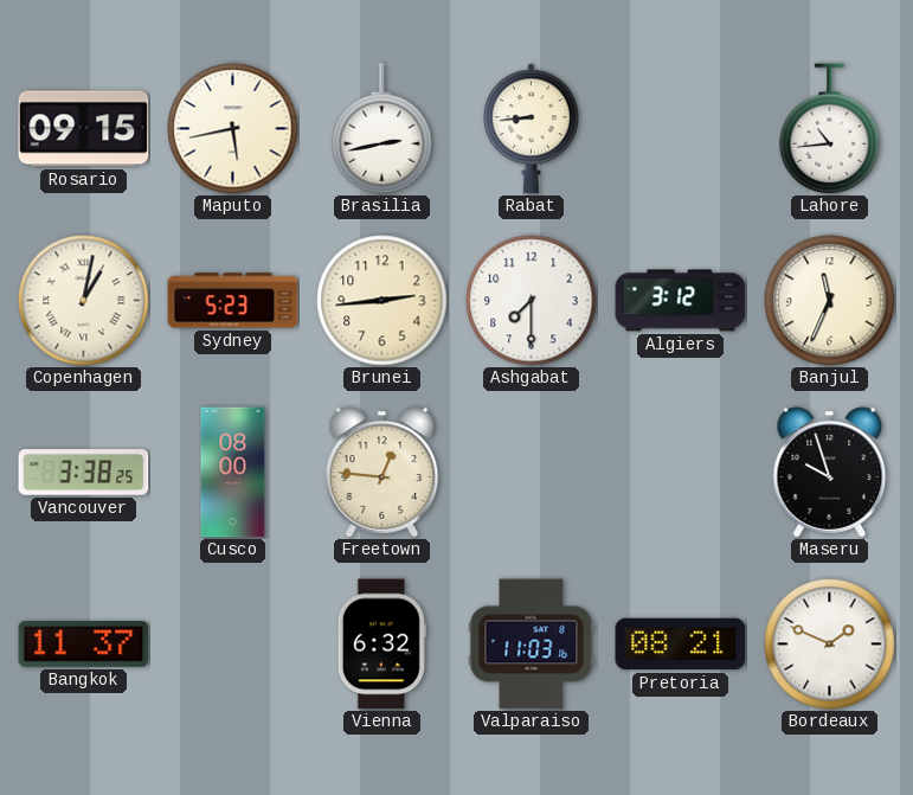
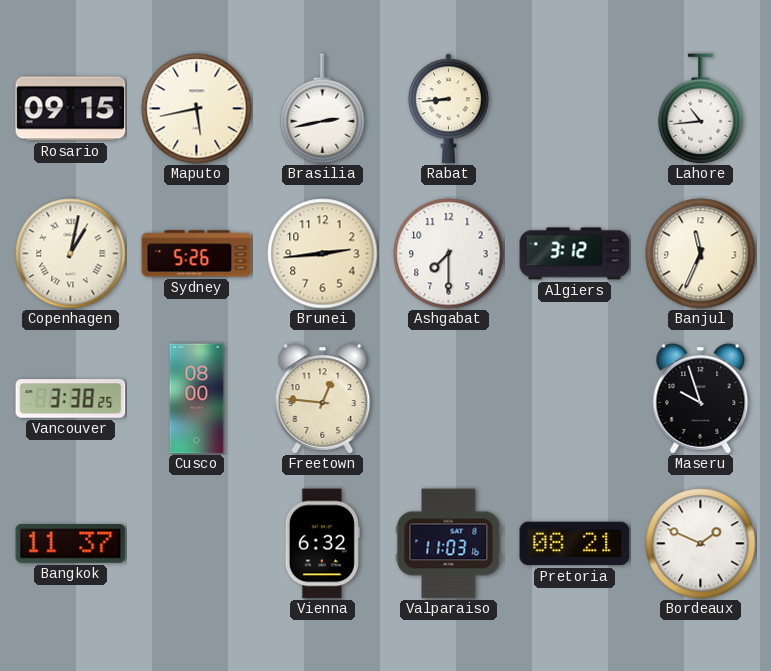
Sydney: 5:23 -> 5:26 (197, 254)
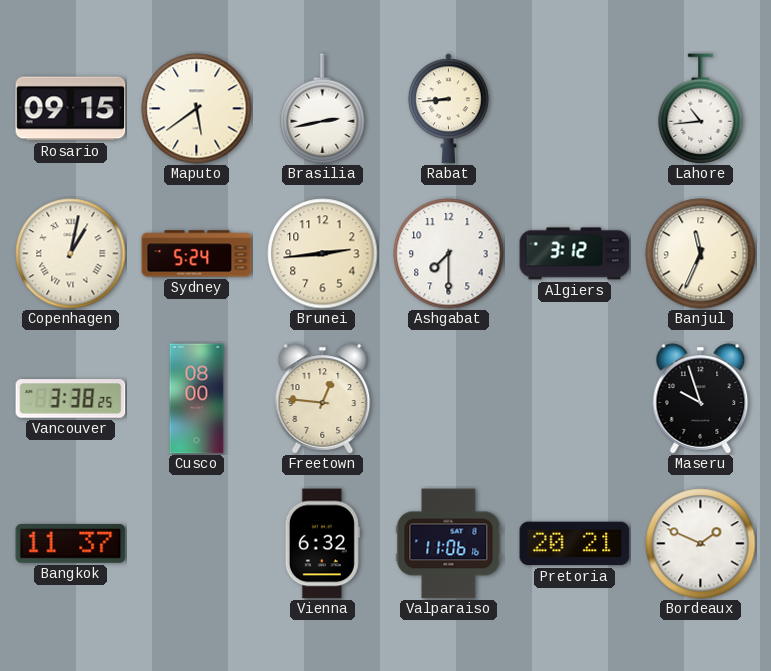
Maputo: 5:43 -> 5:39 (197, 109)
Sydney: 5:26 -> 5:24 (197, 254)
Valparaiso: 11:03 -> 11:06 (449, 544)
Pretoria: 08:21 -> 20:21 (575, 544)
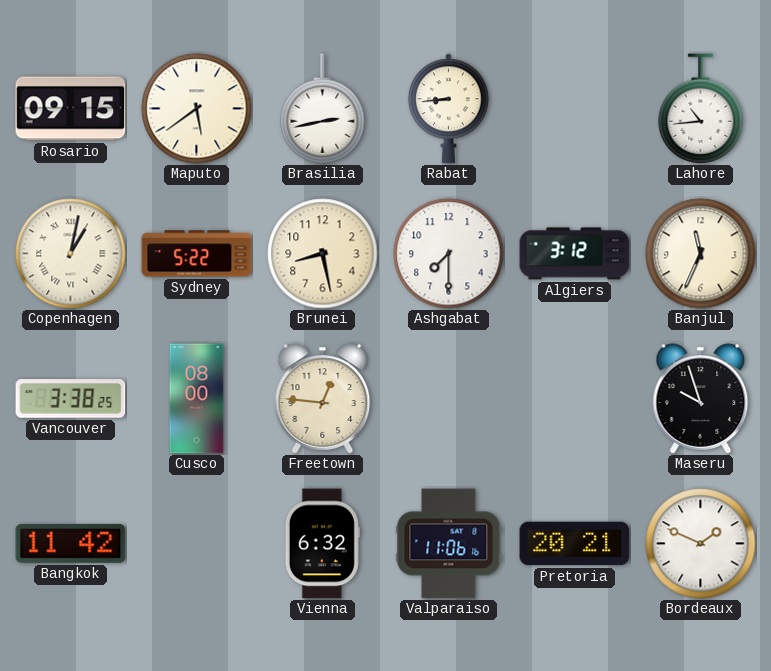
Sydney: 5:24 -> 5:22 (197, 254)
Brunei: 2:44 -> 8:28 (323, 254)
Bangkok: 11:37 -> 11:42 (71, 543)
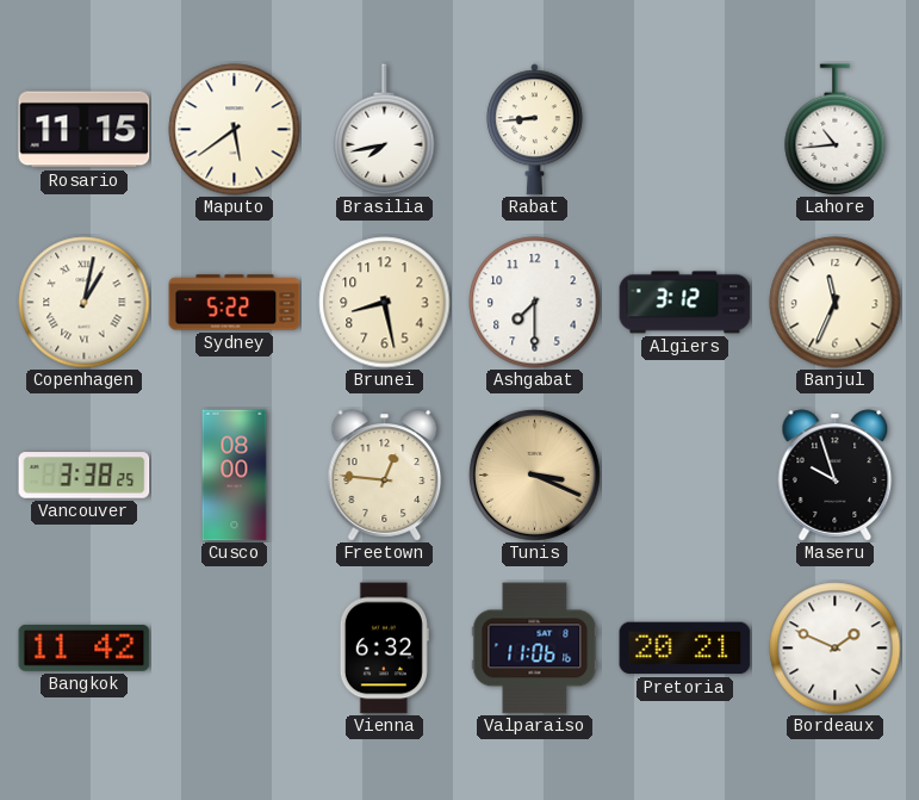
Rosario: 09:15 -> 11:15 (85, 130)
Brasilia: 2:43 -> 7:43 (385, 129)
Tunis: none -> 3:19 (534, 475)
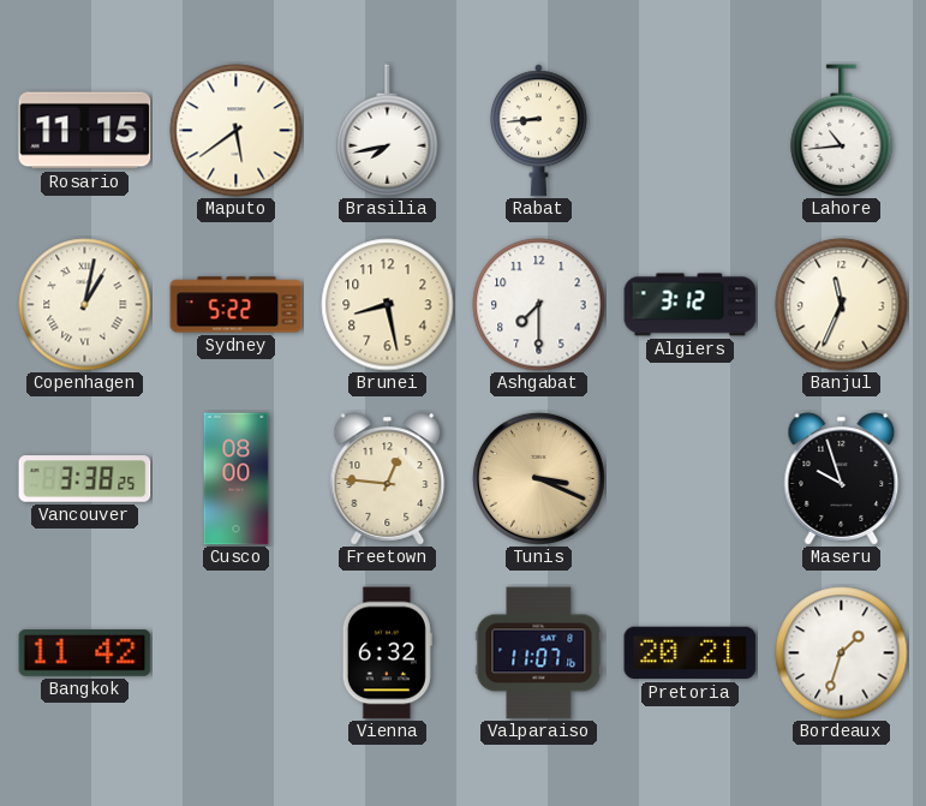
Valparaiso: 11:06 -> 11:07 (539, 653)
Bordeaux: 1:49 -> 1:33 (842, 653)
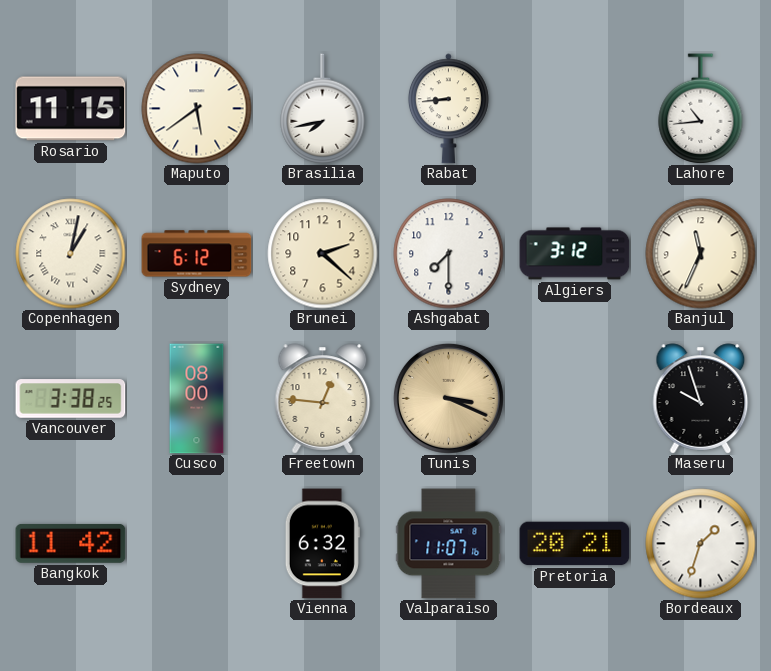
Sydney: 5:22 -> 6:12 (197, 254)
Brunei: 8:28 -> 2:22 (323, 254)
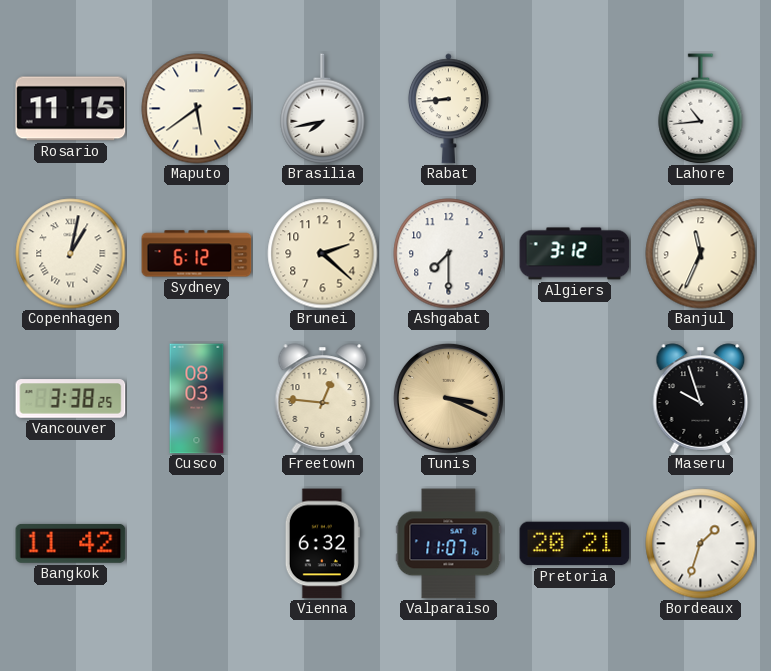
Cusco: 08:00 -> 08:03 (197, 399)
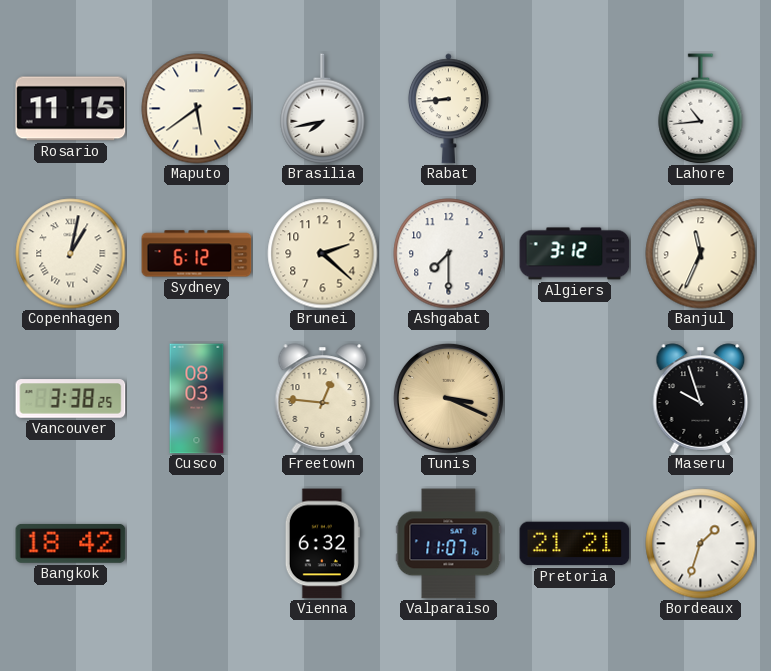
Bangkok: 11:42 -> 18:42 (71, 543)
Pretoria: 20:21 -> 21:21 (575, 544)
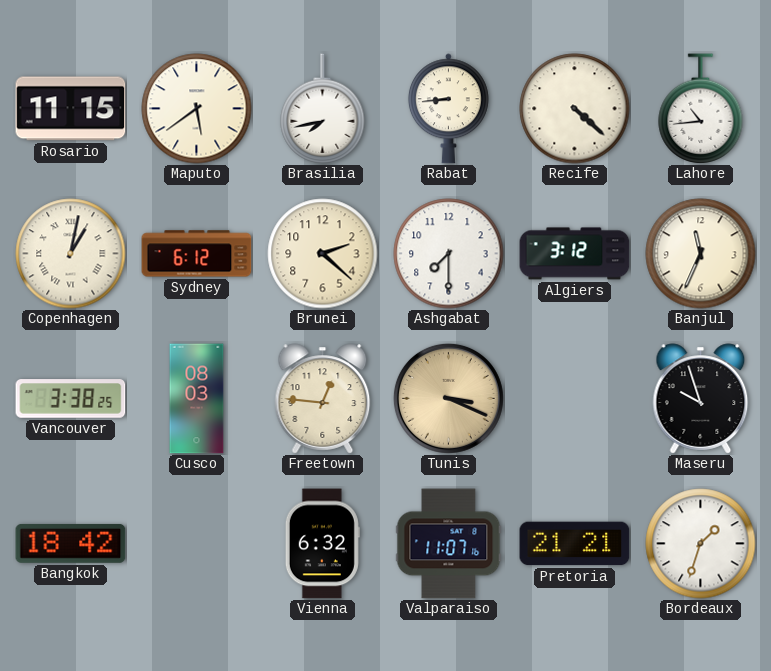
Recife: none -> 4:22 (575, 109)
